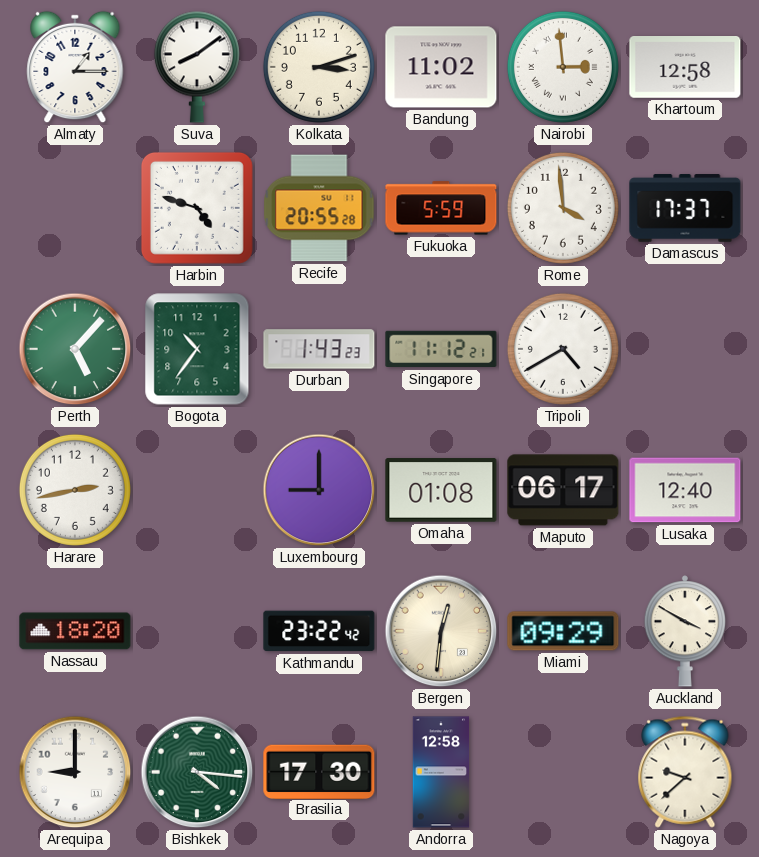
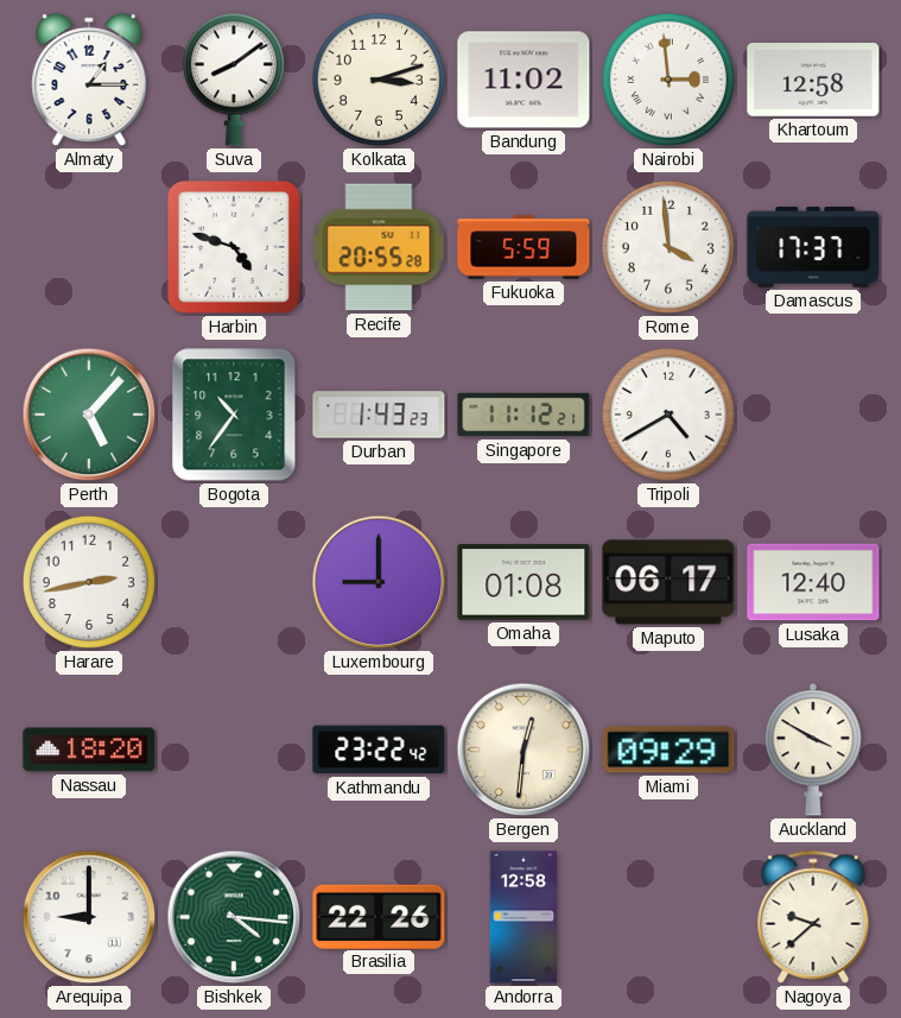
Brasilia: 17:30 -> 22:26 (379, 916)
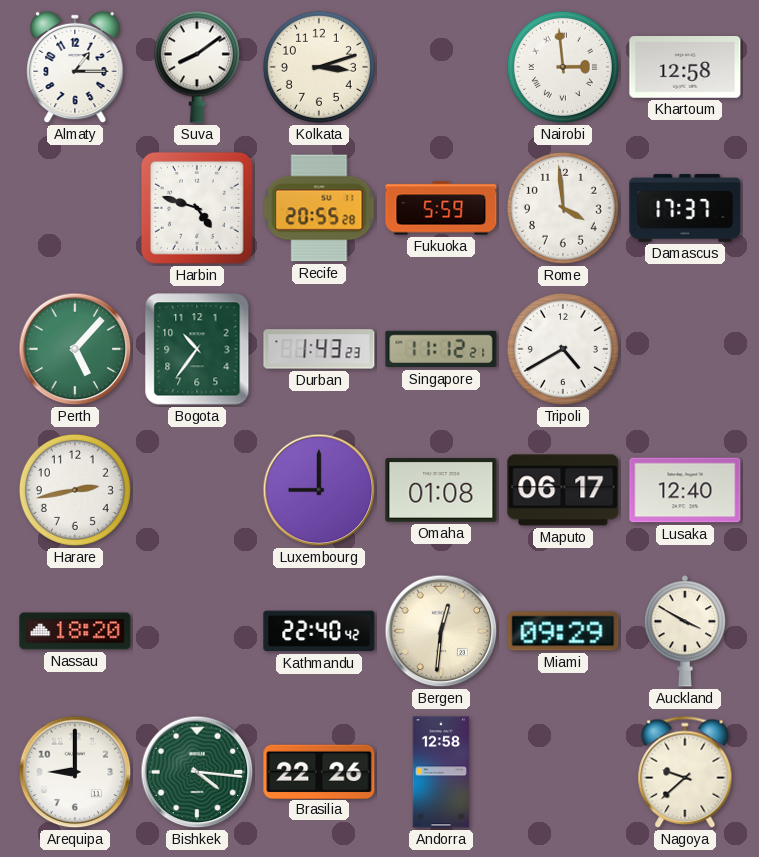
Bandung: 11:02 -> none (524, 80)
Kathmandu: 23:22 -> 22:40 (319, 631)
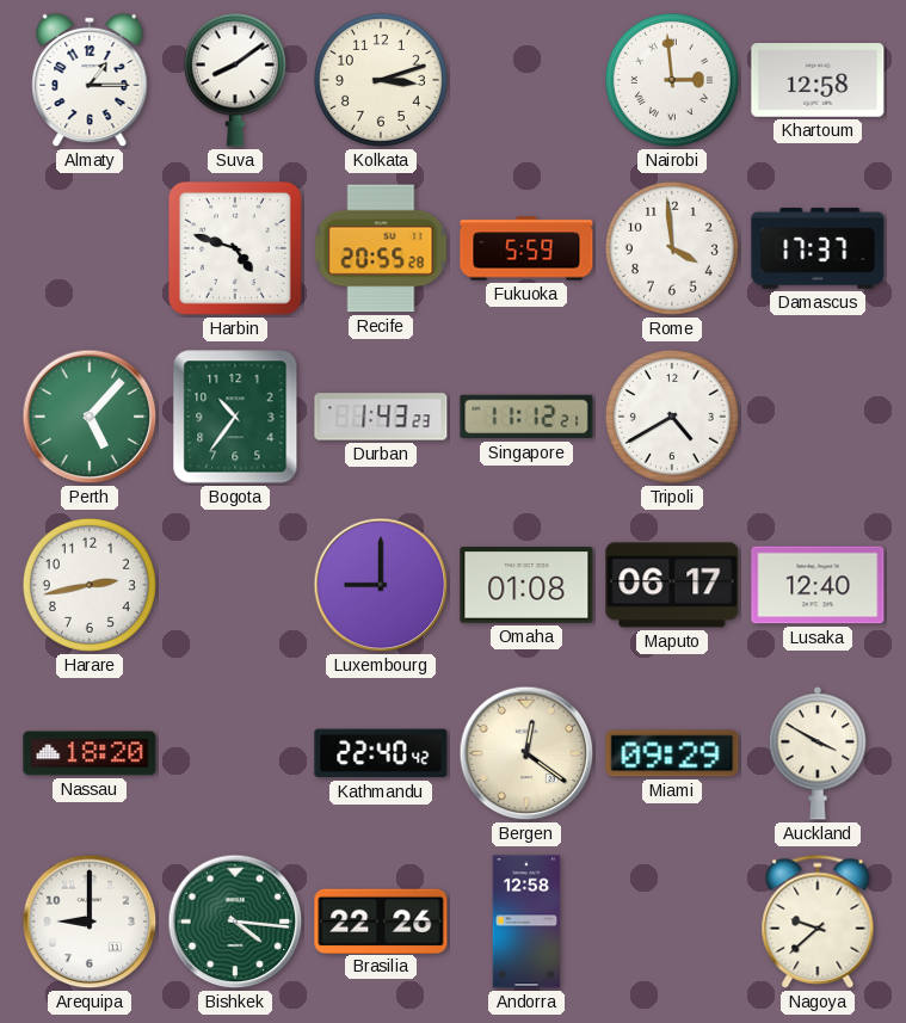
Bergen: 12:31 -> 12:21 (526, 753)
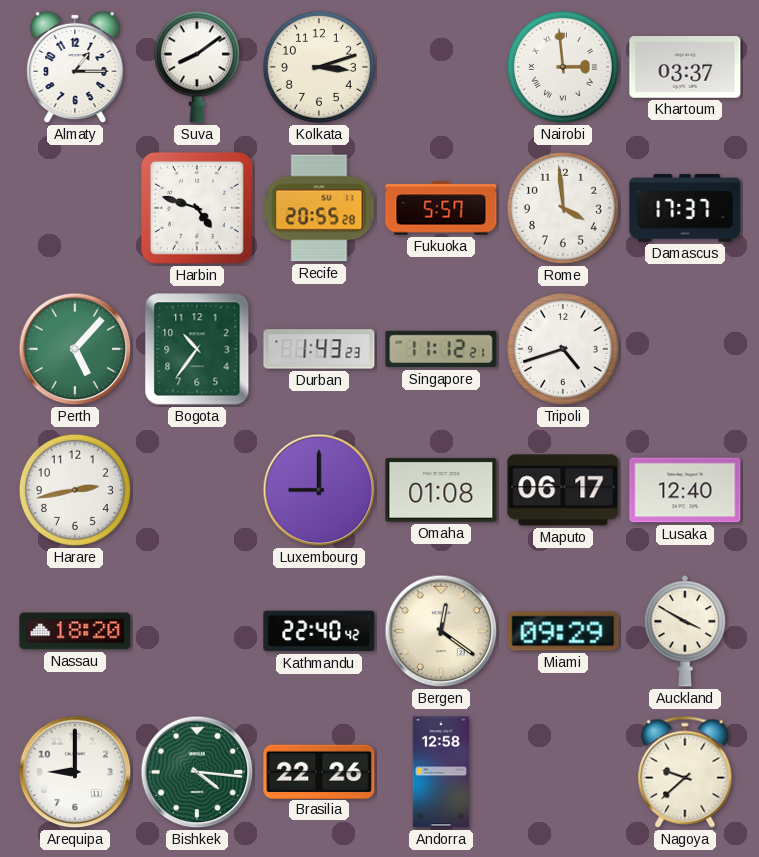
Khartoum: 12:58 -> 03:37 (685, 67)
Fukuoka: 5:59 -> 5:57 (441, 208)
Tripoli: 4:40 -> 4:42 (563, 349)
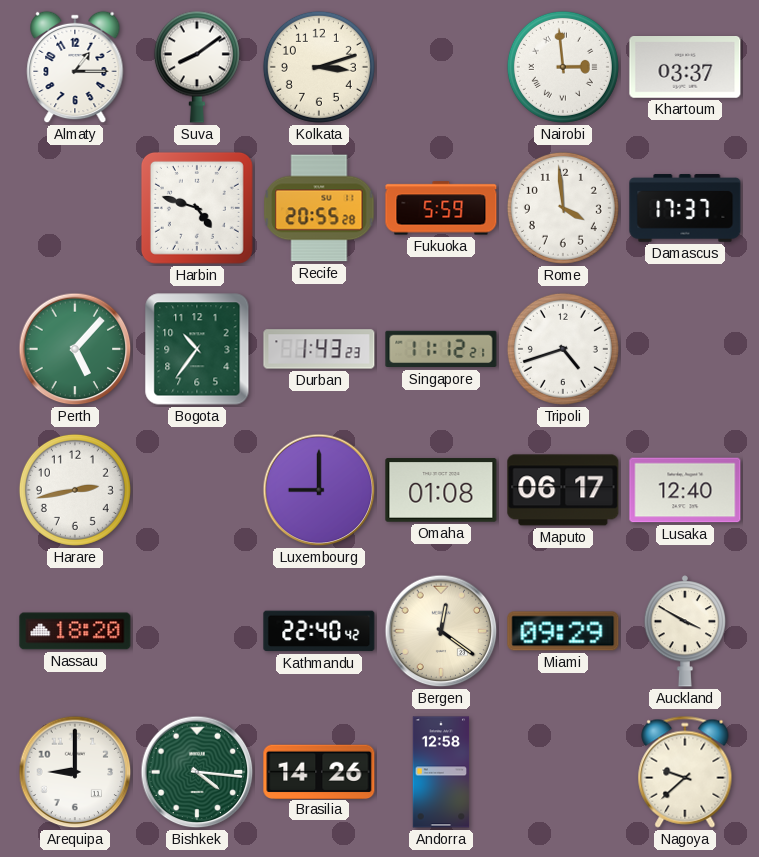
Fukuoka: 5:57 -> 5:59 (441, 208)
Brasilia: 22:26 -> 14:26 (319, 771)
